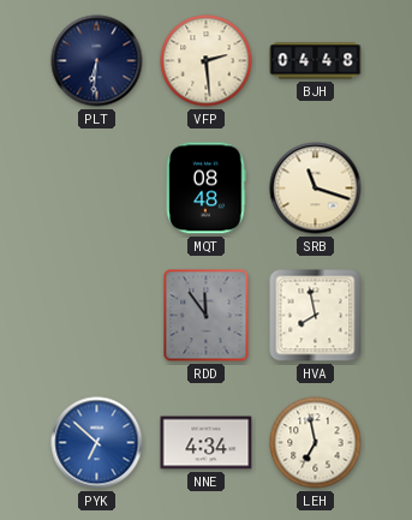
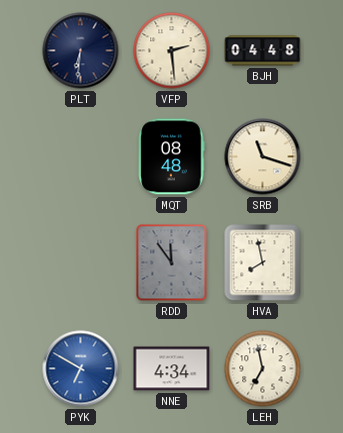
PYK: 6:52 -> 6:50 (81, 369)
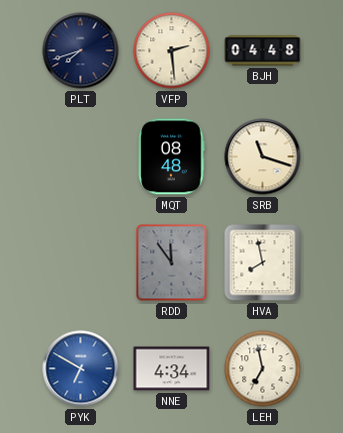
PLT: 6:31 -> 7:42 (81, 51)
